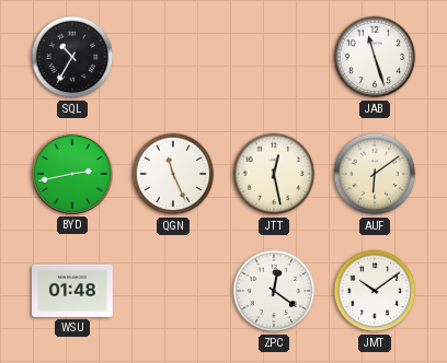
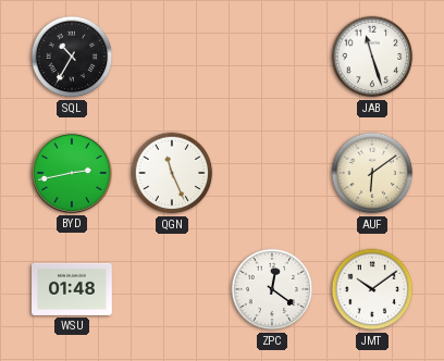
JTT: 12:28 -> none (274, 174)
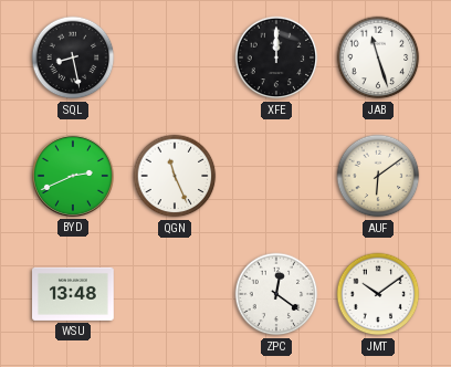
SQL: 10:35 -> 8:28 (73, 57)
XFE: none -> 12:00 (276, 57)
BYD: 2:43 -> 2:41 (73, 176)
WSU: 01:48 -> 13:48 (74, 294)
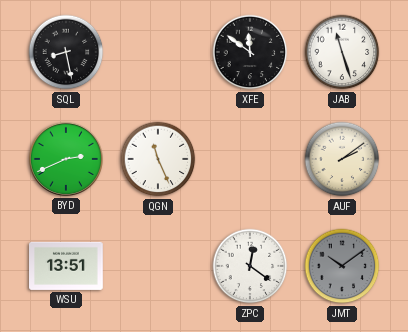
XFE: 12:00 -> 11:51 (250, 52)
AUF: 6:09 -> 2:09 (342, 159)
WSU: 13:48 -> 13:51 (67, 266)
JMT dial: white -> grey (342, 266)
